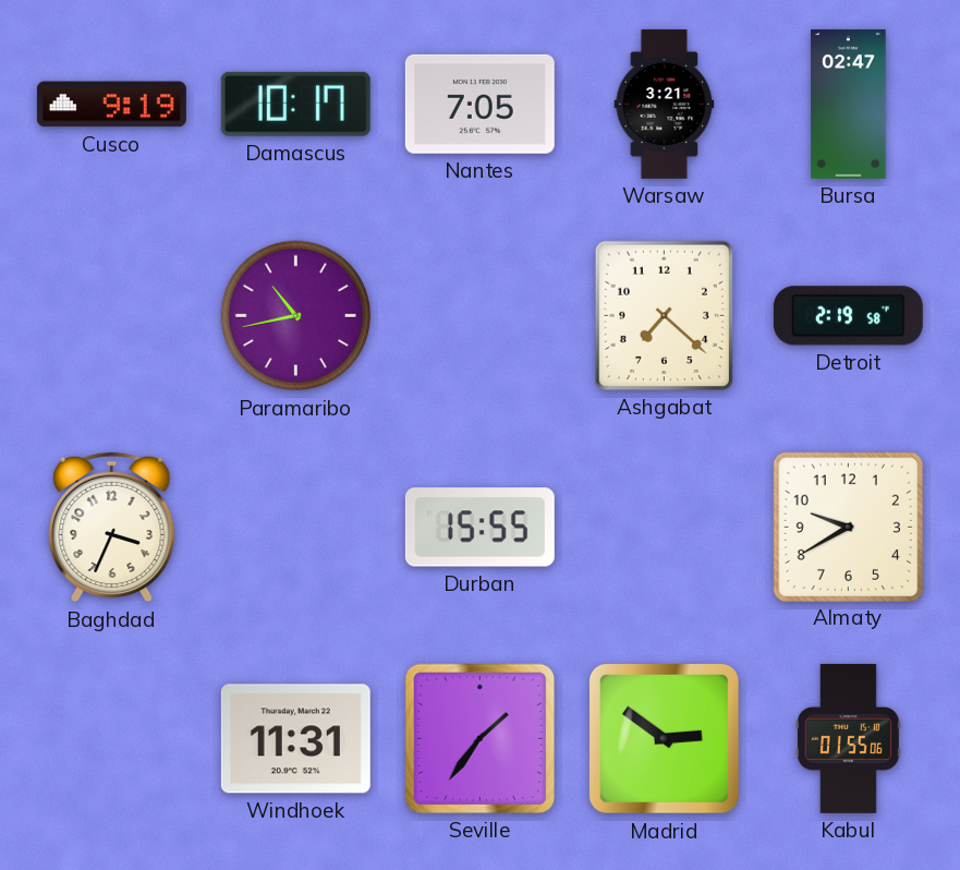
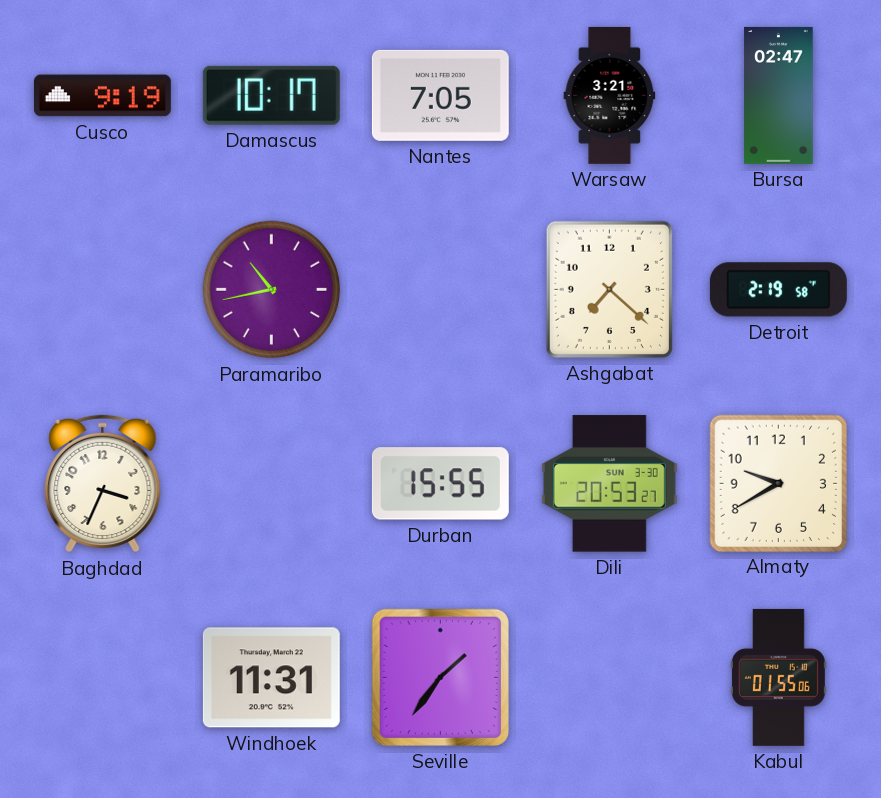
Dili: none -> 20:53 (609, 484)
Madrid: 2:51 -> none (664, 738)
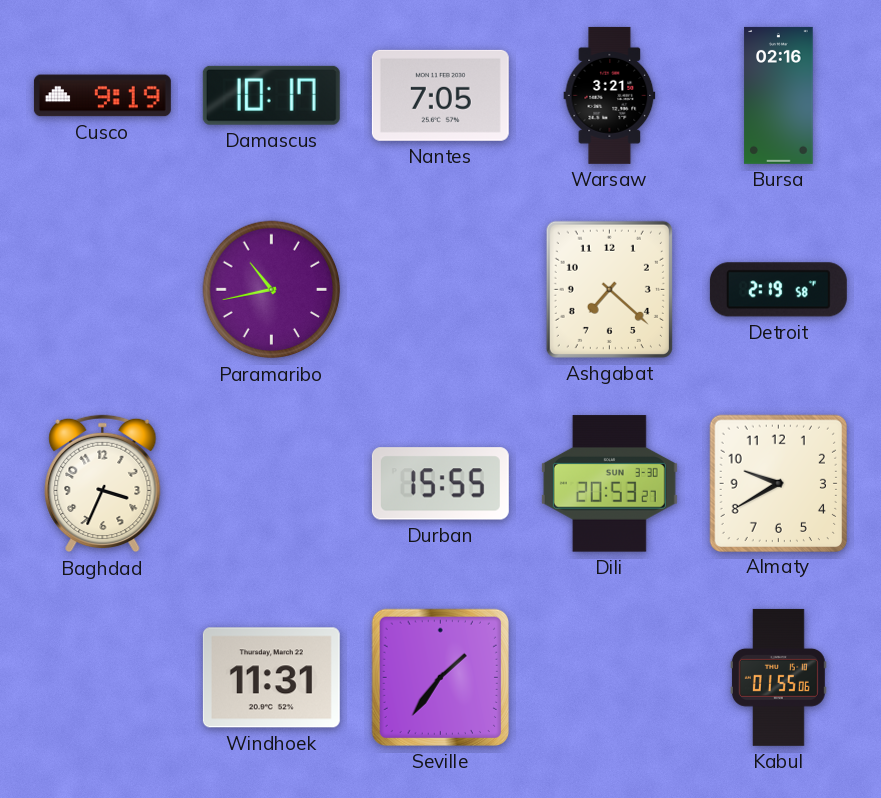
Bursa: 02:47 -> 02:16 (779, 95)
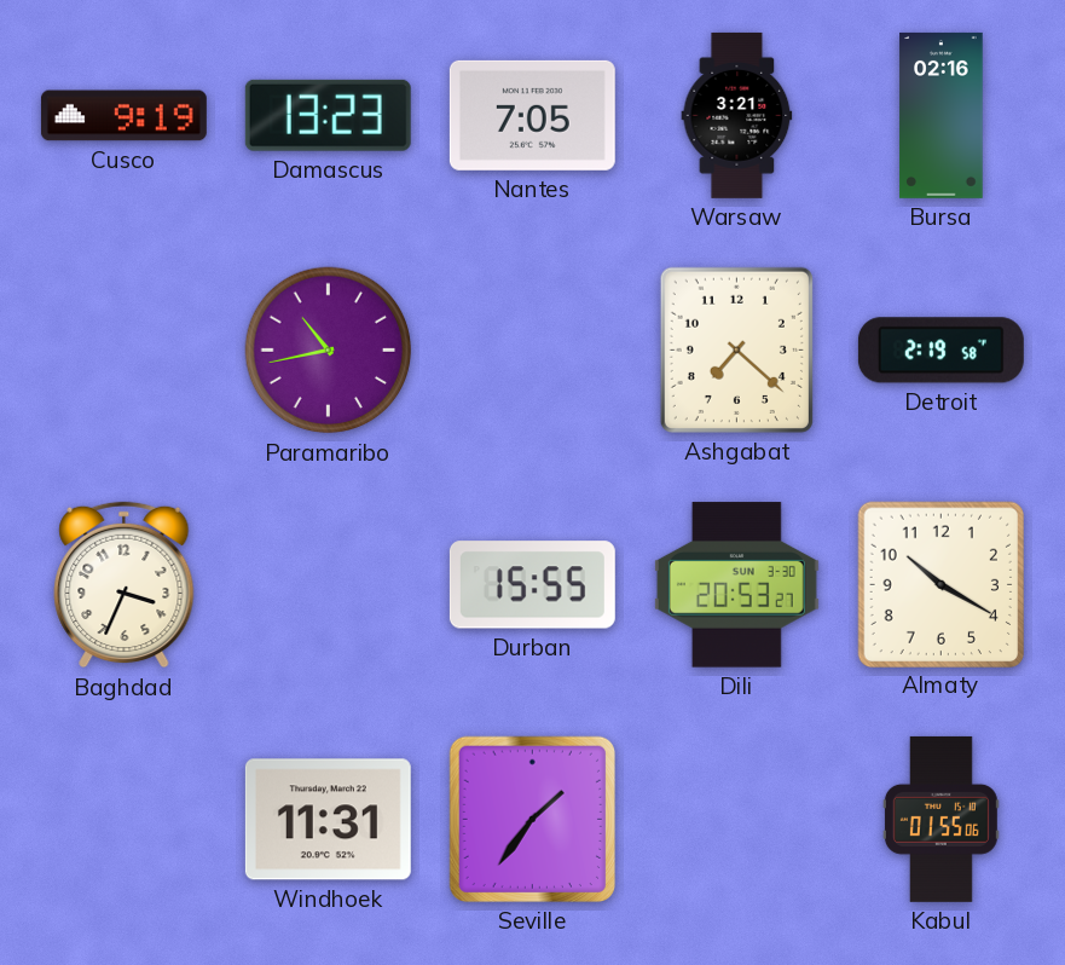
Damascus: 10:17 -> 13:23 (328, 115)
Almaty: 9:40 -> 10:20 (940, 584)
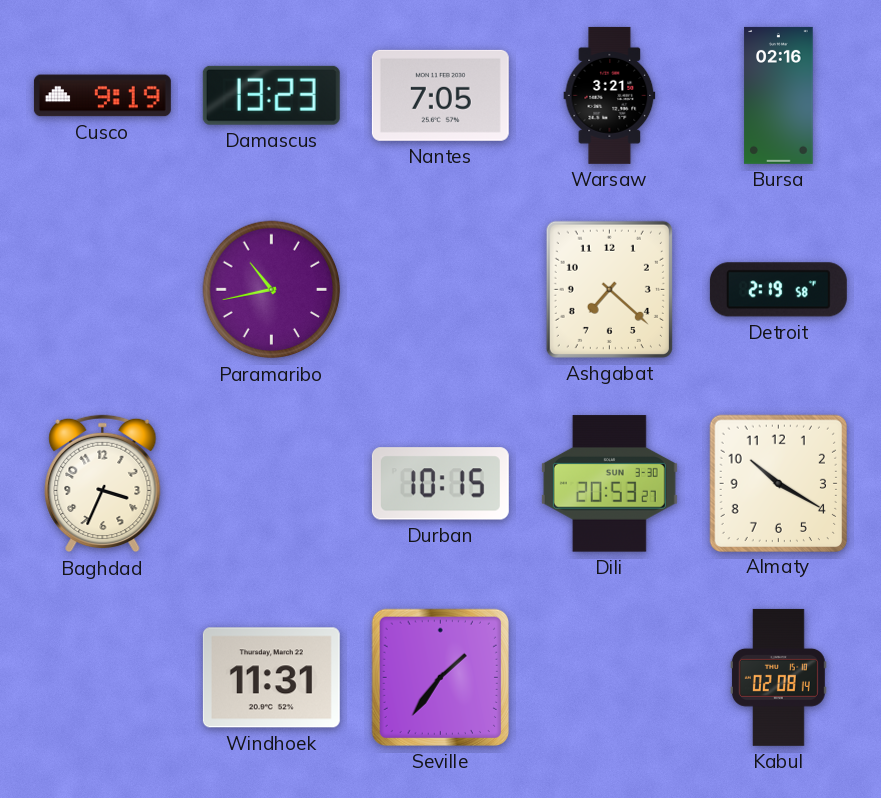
Durban: 15:55 -> 10:15 (440, 484)
Kabul: 01:55 -> 02:08 (778, 677)
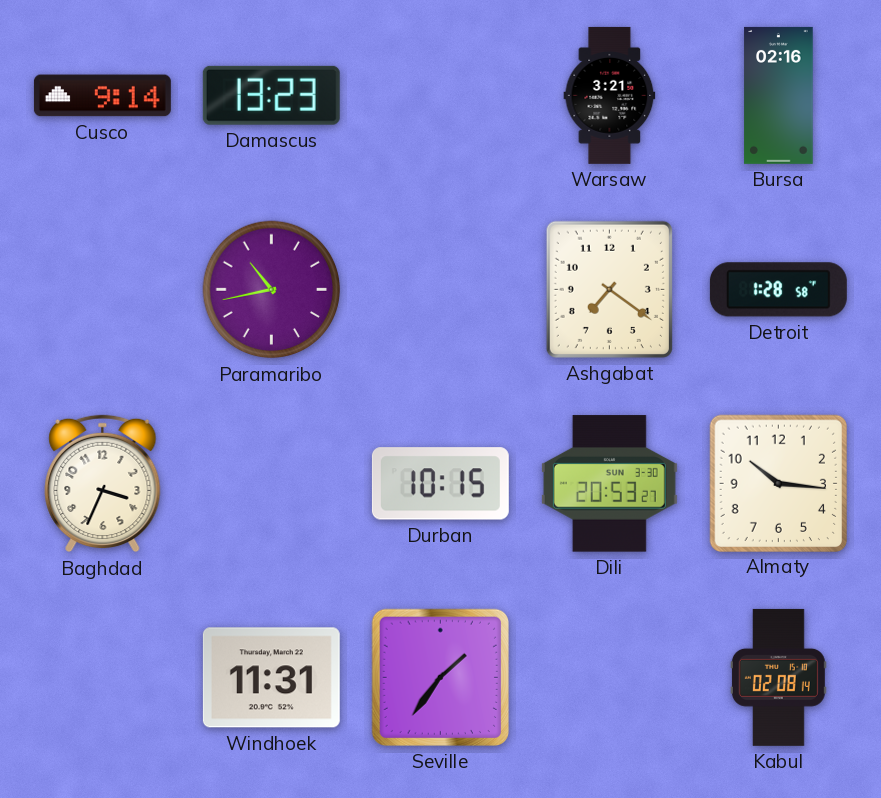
Cusco: 9:19 -> 9:14 (102, 96)
Nantes: 7:05 -> none (440, 95)
Ashgabat: 7:22 -> 7:21 (609, 289)
Detroit: 2:19 -> 1:28 (778, 290)
Almaty: 10:20 -> 10:16 (778, 483)
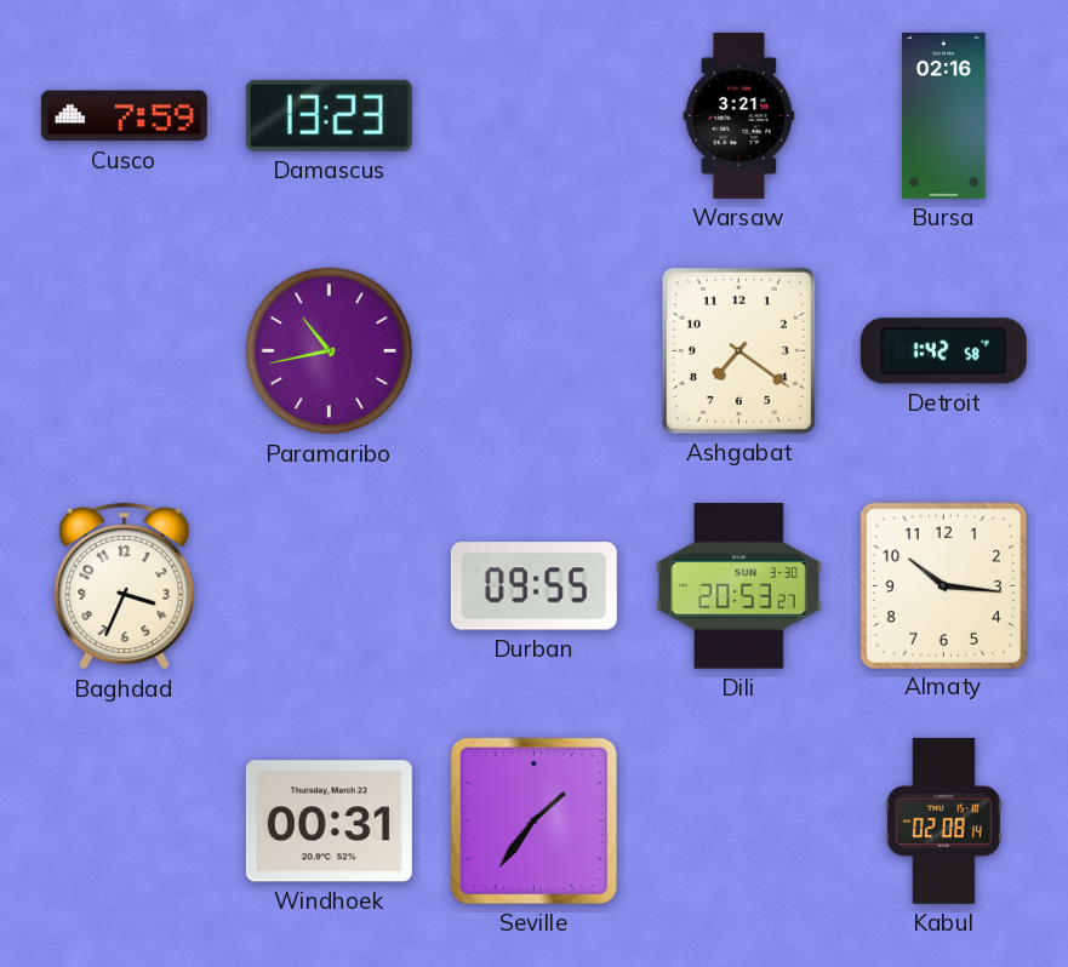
Cusco: 9:14 -> 7:59 (124, 116)
Detroit: 1:28 -> 1:42 (943, 351)
Durban: 10:15 -> 09:55 (533, 587)
Windhoek: 11:31 -> 00:31 (329, 822)
